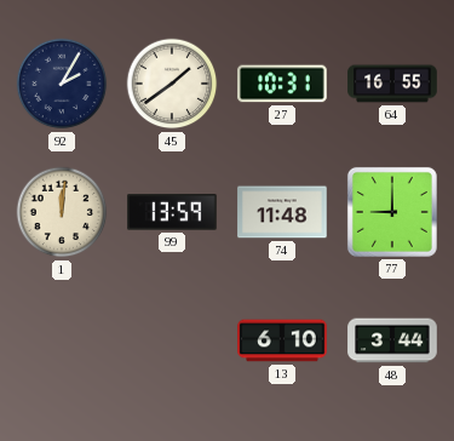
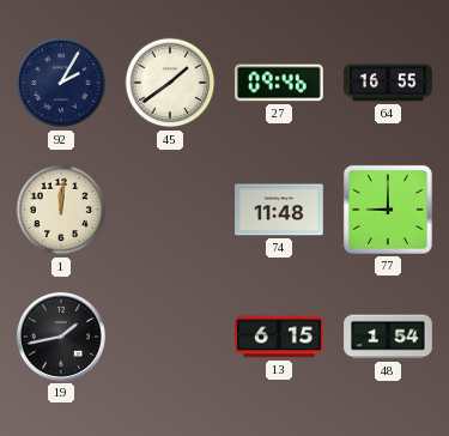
27: 10:31 -> 09:46 (279, 83)
99: 13:59 -> none (172, 212)
19: none -> 1:43 (61, 337)
13: 6:10 -> 6:15 (279, 337)
48: 3:44 -> 1:54 (388, 337)
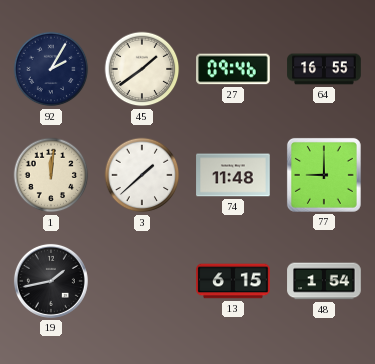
3: none -> 1:38 (142, 175)
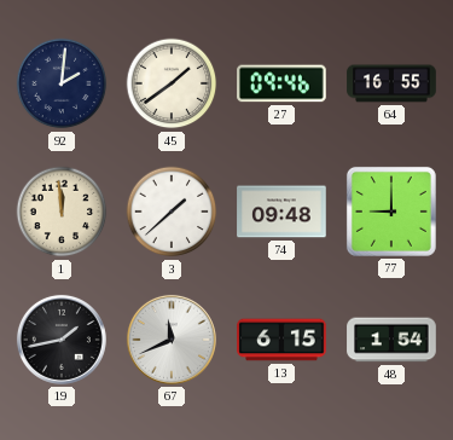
92: 2:05 -> 2:01 (62, 83)
1: 12:01 -> 11:59 (62, 212)
74: 11:48 -> 09:48 (281, 212)
67: none -> 11:41 (172, 340)
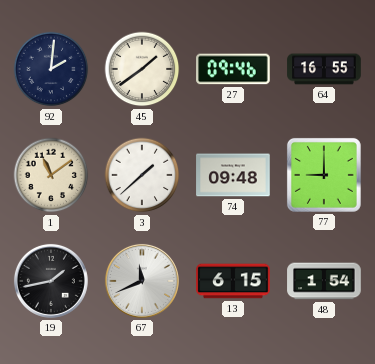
1: 11:59 -> 11:09 (51, 175)
